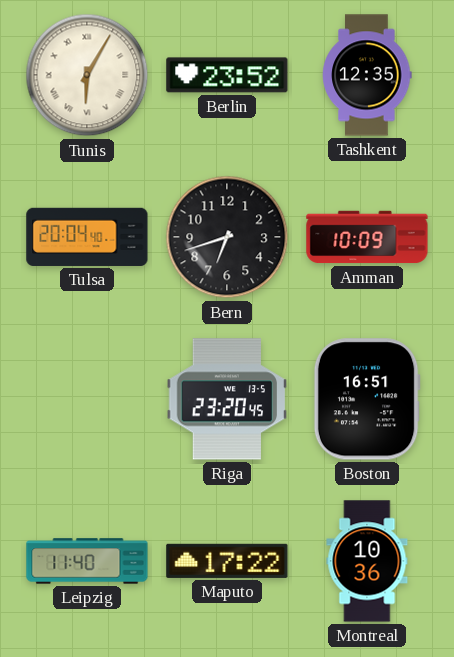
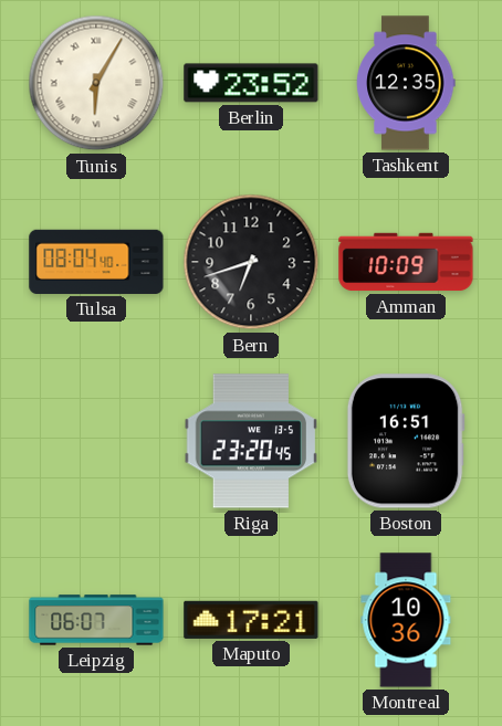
Tulsa: 20:04 -> 08:04 (96, 262)
Leipzig: 11:40 -> 06:07 (96, 620)
Maputo: 17:22 -> 17:21 (251, 620)
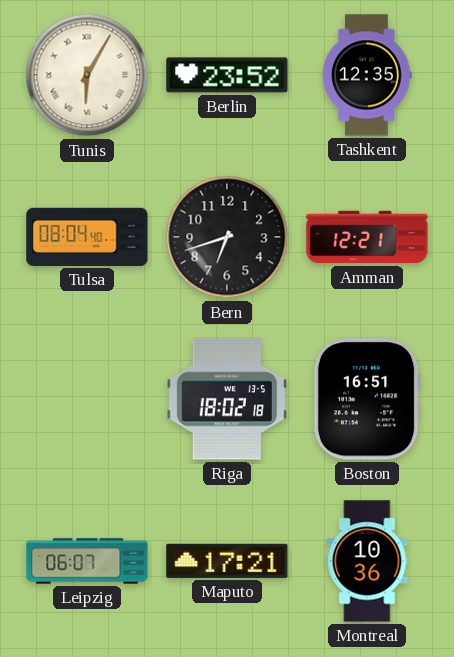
Amman: 10:09 -> 12:21 (367, 237)
Riga: 23:20 -> 18:02 (227, 399)
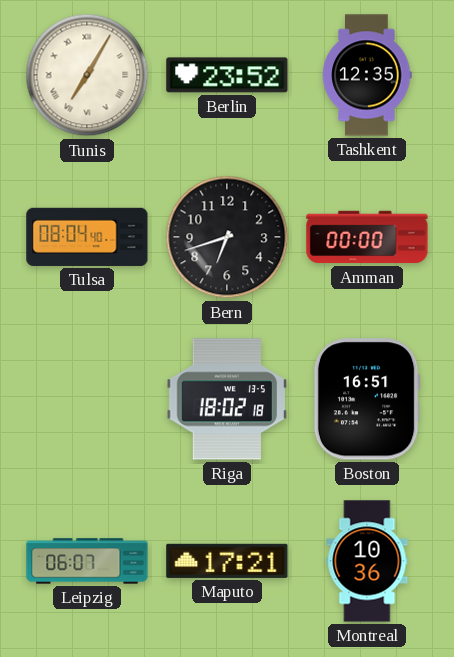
Tunis: 6:05 -> 7:05 (87, 75)
Amman: 12:21 -> 00:00 (367, 237)
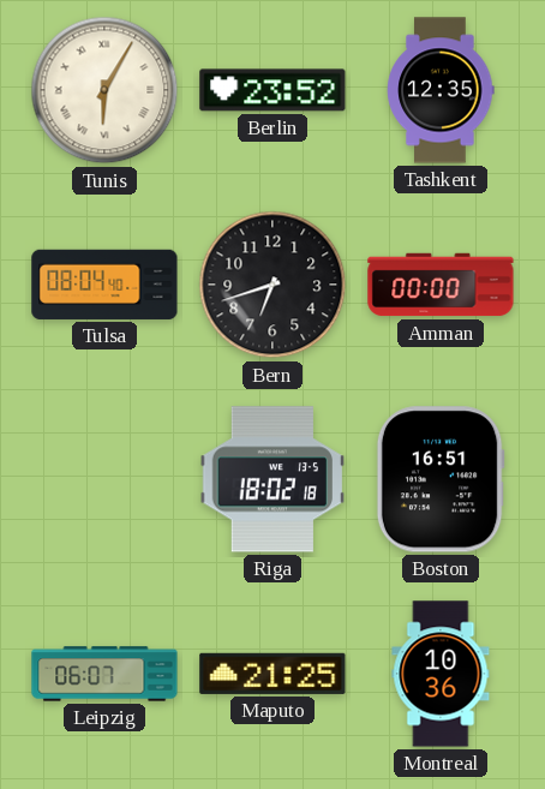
Tunis: 7:05 -> 6:05 (104, 90)
Maputo: 17:21 -> 21:25 (272, 674)
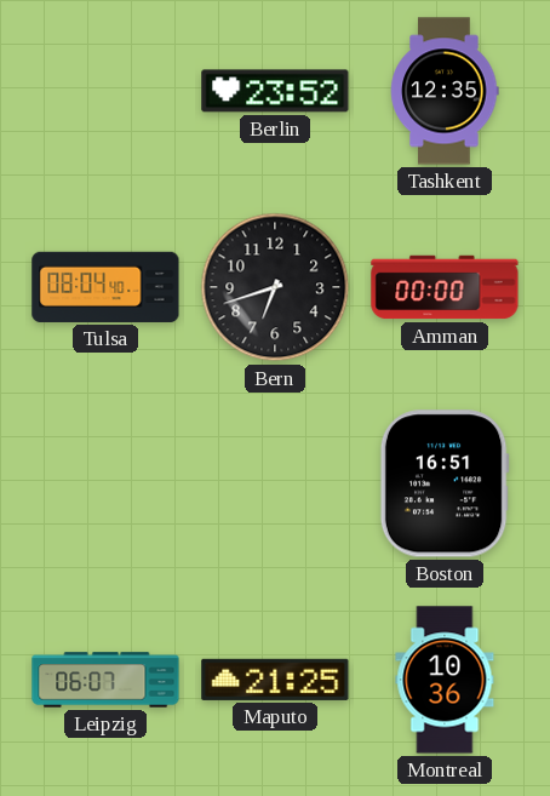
Tunis: 6:05 -> none (104, 90)
Riga: 18:02 -> none (272, 479)
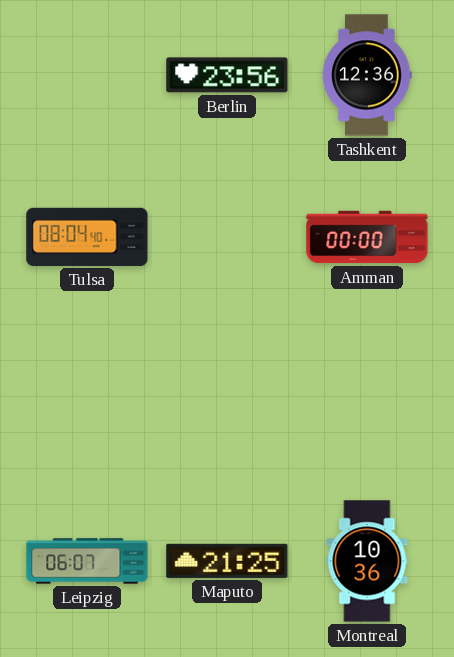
Berlin: 23:52 -> 23:56 (227, 75)
Tashkent: 12:35 -> 12:36 (367, 75)
Bern: 6:42 -> none (275, 287)
Boston: 16:51 -> none (445, 483)
